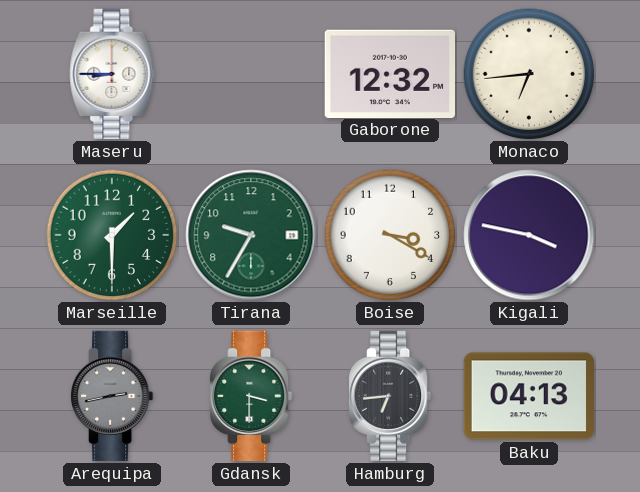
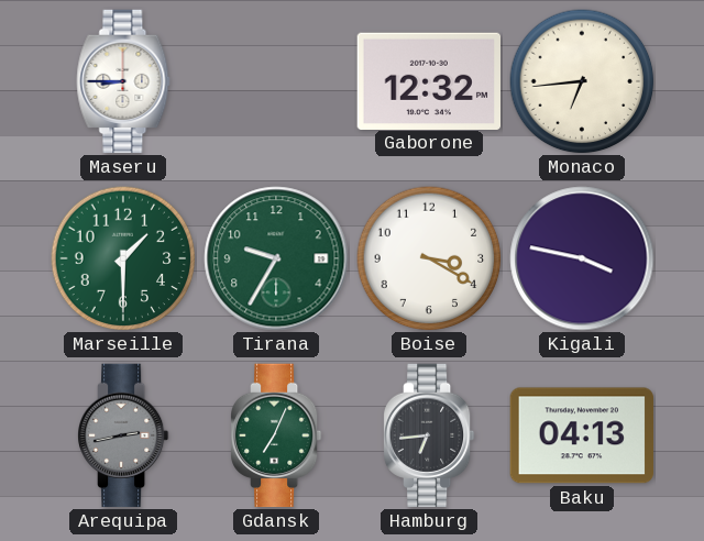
Gdansk: 3:30 -> 7:04 (277, 435)
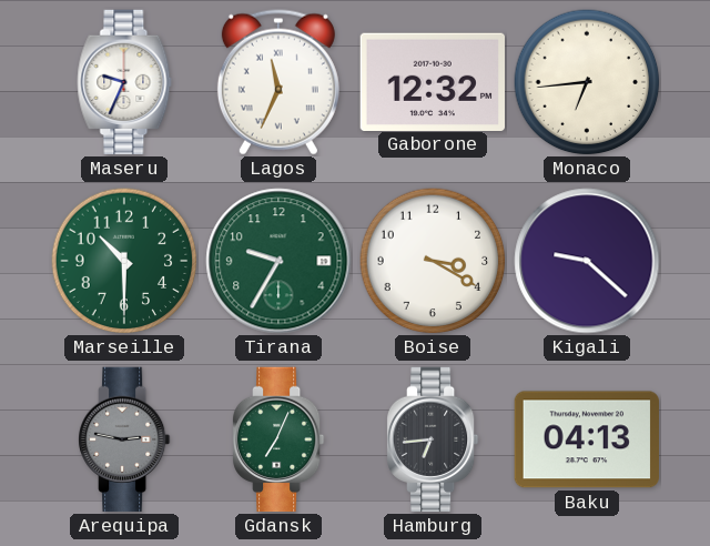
Maseru: 8:45 -> 9:34 (124, 82)
Lagos: none -> 11:34 (278, 82)
Marseille: 1:30 -> 10:30 (124, 261)
Kigali: 3:47 -> 9:22 (587, 261)
Arequipa: 2:43 -> 2:47 (125, 439)
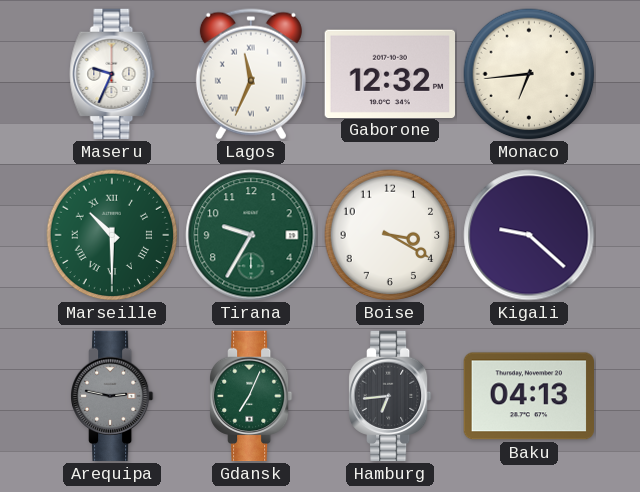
Marseille numerals: Arabic -> Roman (112, 235)
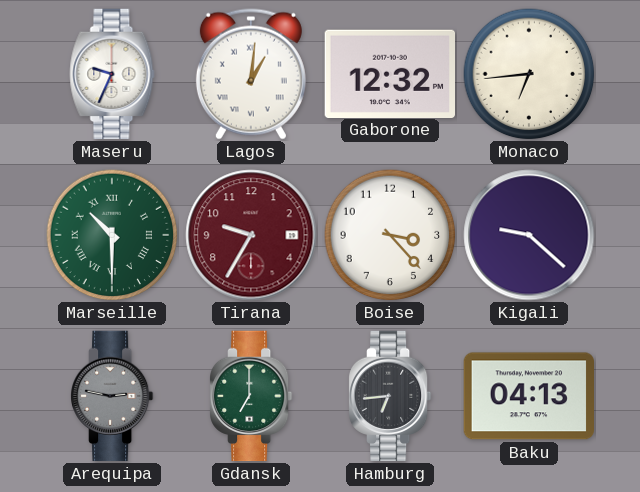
Lagos: 11:34 -> 1:01 (251, 74)
Tirana dial: green -> burgundy (251, 235)
Boise: 3:20 -> 3:23 (390, 235)
Gdansk: 7:04 -> 7:00 (252, 396)
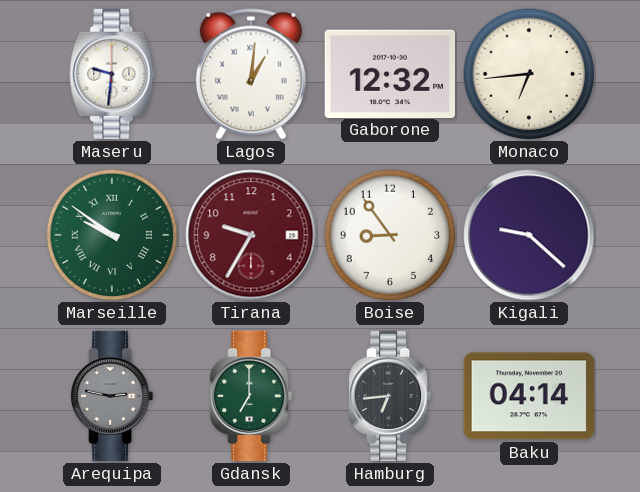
Maseru: 9:34 -> 9:31 (112, 74)
Marseille: 10:30 -> 9:51 (112, 235)
Boise: 3:23 -> 8:54 (390, 235)
Baku: 04:13 -> 04:14 (528, 396)
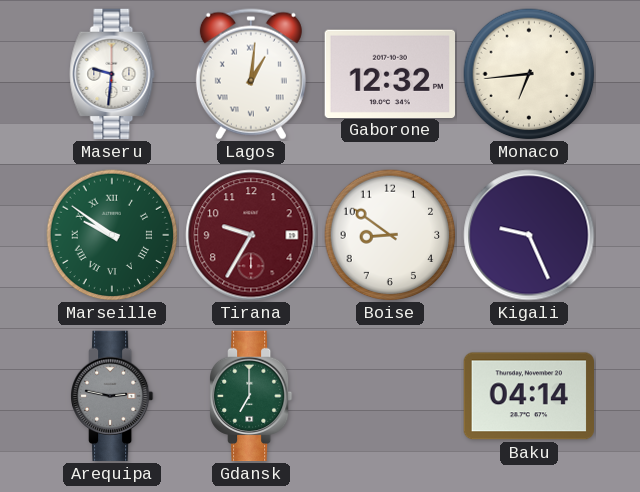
Boise: 8:54 -> 8:51 (390, 235)
Kigali: 9:22 -> 9:26 (529, 235)
Hamburg: 6:44 -> none (391, 396)
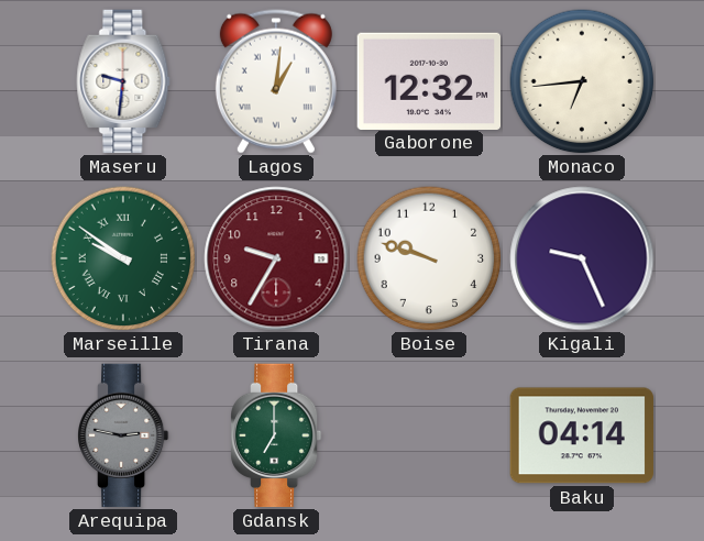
Boise: 8:51 -> 9:48 (429, 258)
